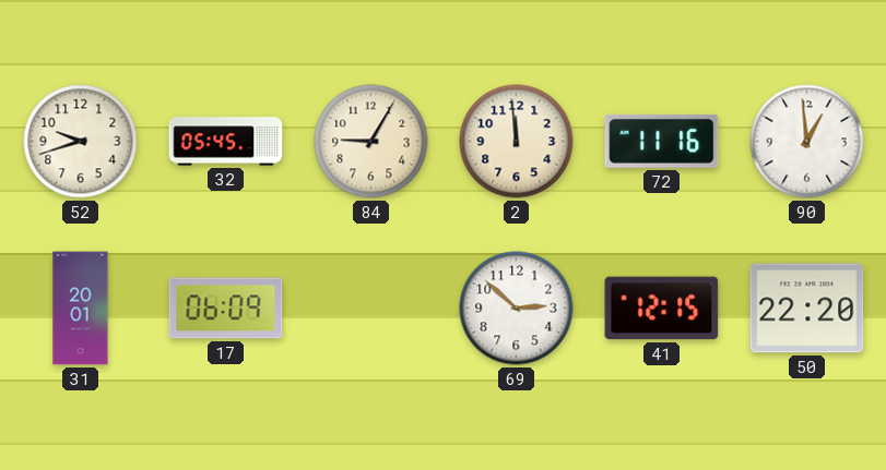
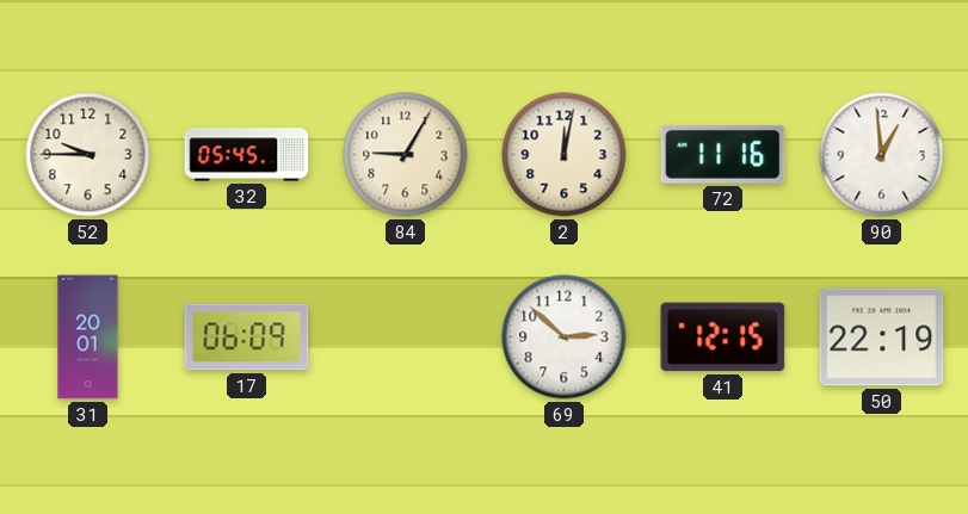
52: 9:42 -> 9:45 (88, 155)
2: 11:59 -> 12:02 (565, 155)
50: 22:20 -> 22:19 (882, 337)
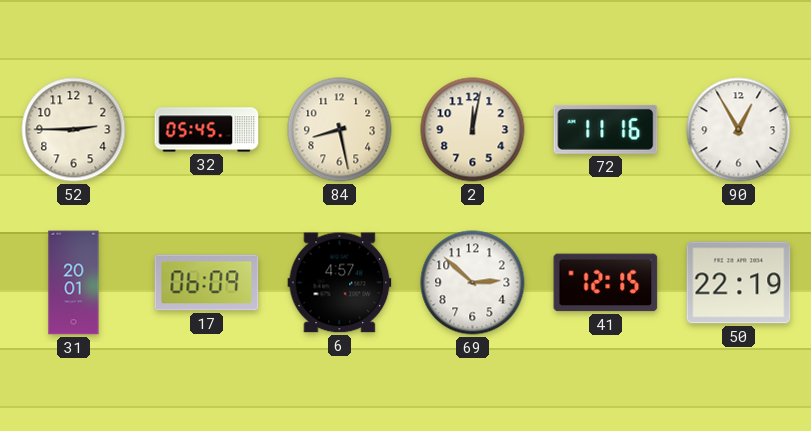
52: 9:45 -> 2:45 (74, 130)
84: 9:05 -> 8:28 (340, 130)
90: 12:59 -> 12:55 (739, 130)
6: none -> 4:57 (340, 283)
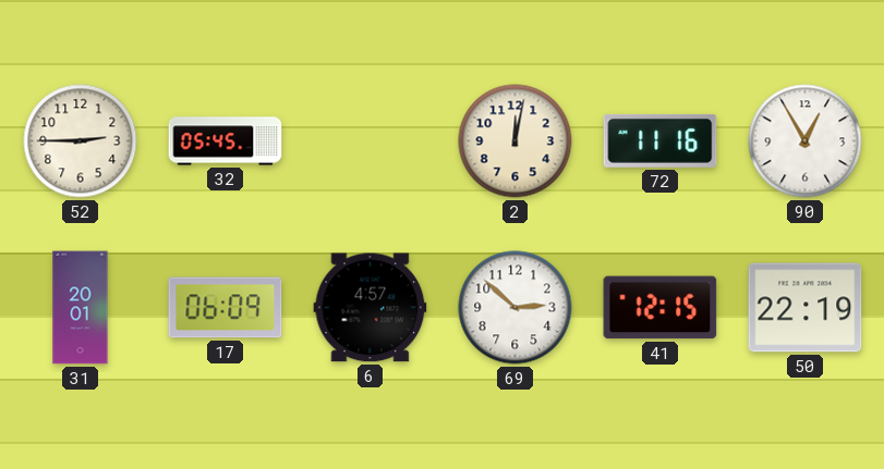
84: 8:28 -> none (340, 130)
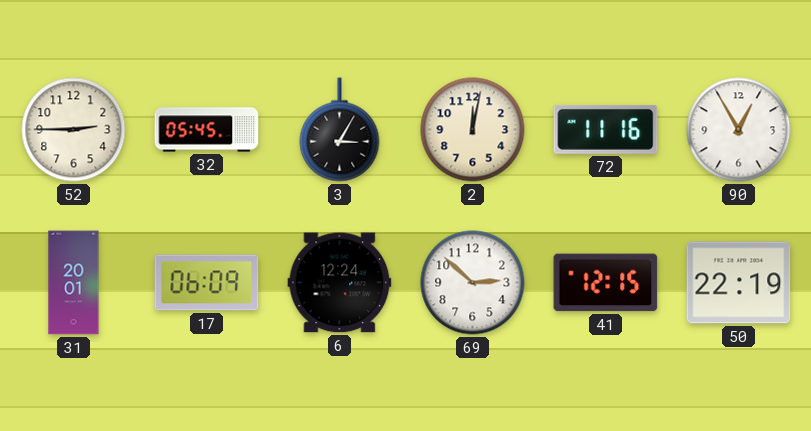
3: none -> 3:05 (340, 130)
6: 4:57 -> 12:24 (340, 283)
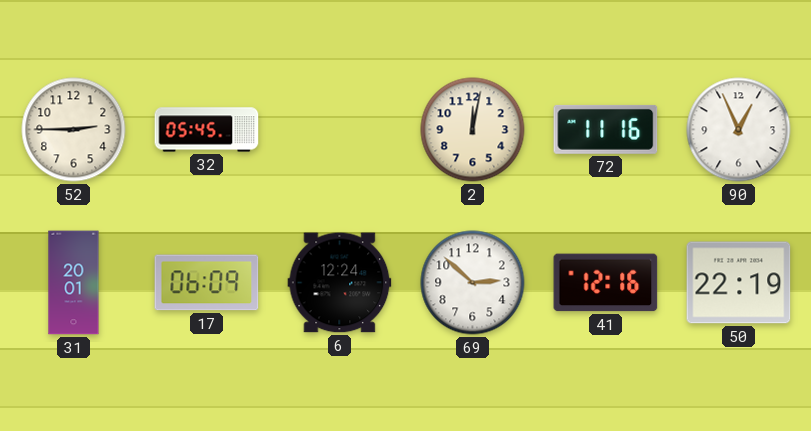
3: 3:05 -> none (340, 130)
90: 12:55 -> 12:56 (739, 130)
41: 12:15 -> 12:16 (606, 283)
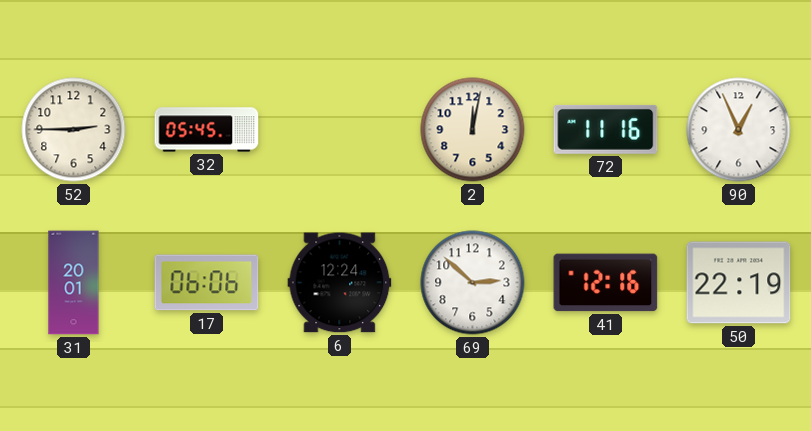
17: 06:09 -> 06:06 (207, 283)
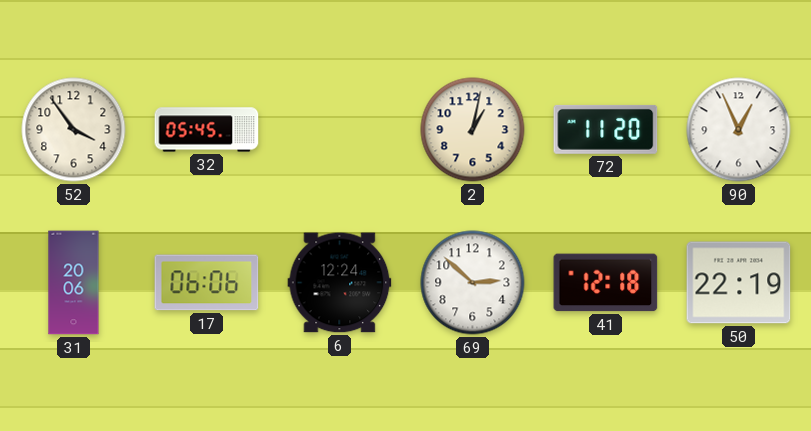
52: 2:45 -> 3:54 (74, 130)
2: 12:02 -> 1:02 (473, 130)
72: 11:16 -> 11:20 (606, 129)
31: 20:01 -> 20:06 (74, 283)
41: 12:16 -> 12:18 (606, 283)
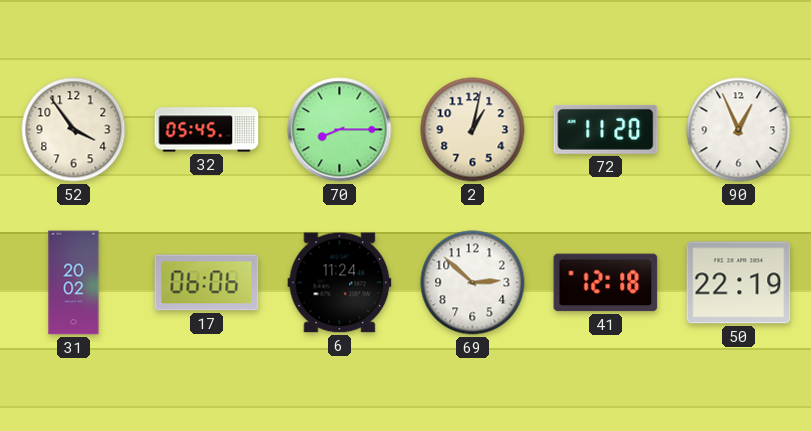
70: none -> 8:15 (340, 130)
31: 20:06 -> 20:02 (74, 283)
6: 12:24 -> 11:24 (340, 283)
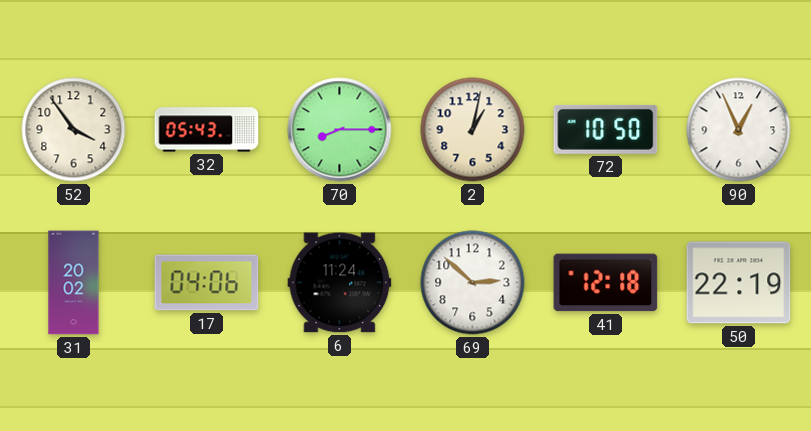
32: 05:45 -> 05:43 (207, 130)
72: 11:20 -> 10:50 (606, 129)
17: 06:06 -> 04:06 (207, 283)
